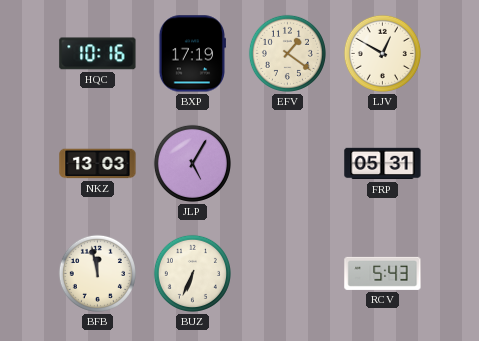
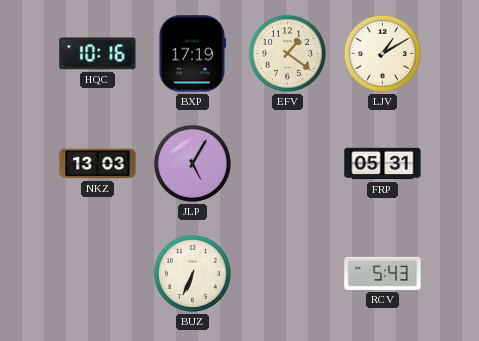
LJV: 12:50 -> 1:10 (382, 53)
BFB: 11:58 -> none (97, 273)
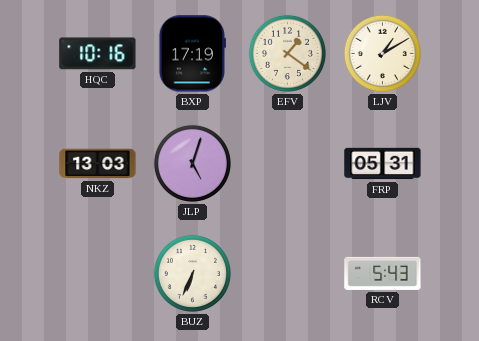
JLP: 5:05 -> 5:03 (192, 163)
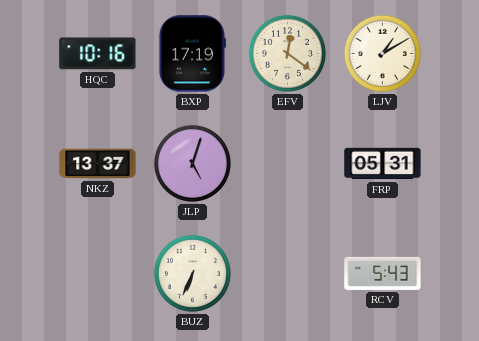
EFV: 1:21 -> 12:21 (287, 53)
NKZ: 13:03 -> 13:37 (98, 164)
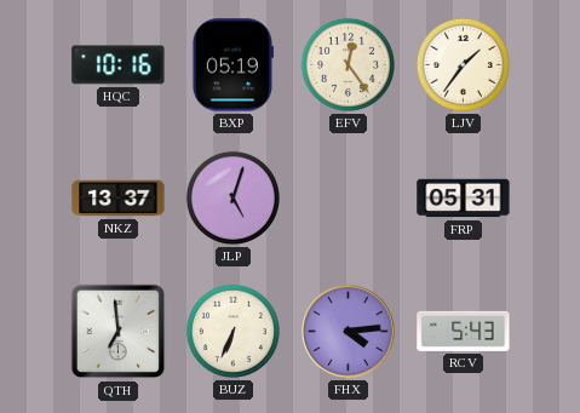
BXP: 17:19 -> 05:19 (231, 65)
EFV: 12:21 -> 12:24 (348, 64)
LJV: 1:10 -> 1:36 (463, 64)
QTH: none -> 6:59 (119, 332)
FHX: none -> 4:14 (349, 332)
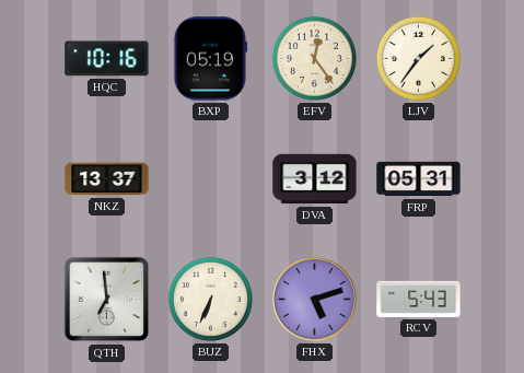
JLP: 5:03 -> none (232, 197)
DVA: none -> 3:12 (315, 179)
FHX: 4:14 -> 5:12 (315, 300)
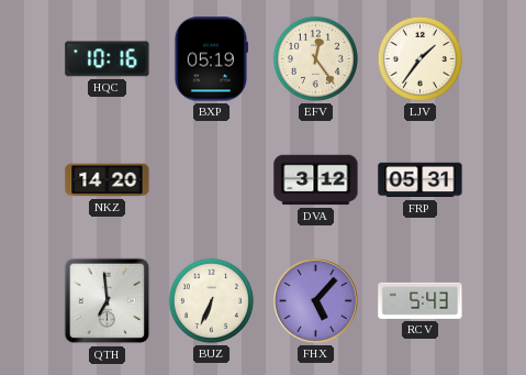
NKZ: 13:37 -> 14:20 (108, 180)
FHX: 5:12 -> 5:07 (316, 301)
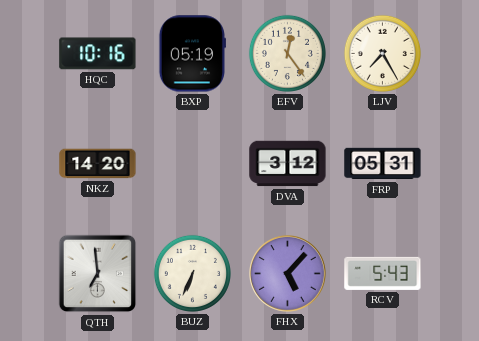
LJV: 1:36 -> 7:25 (382, 53)
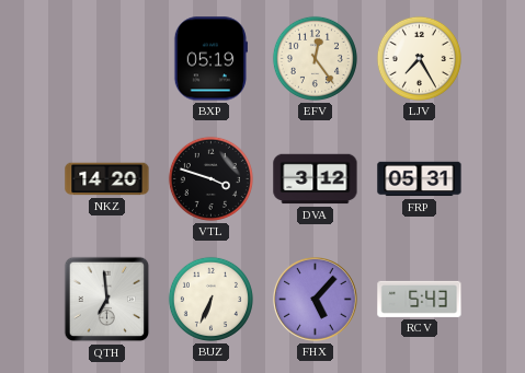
HQC: 10:16 -> none (98, 54)
VTL: none -> 3:48 (210, 178)
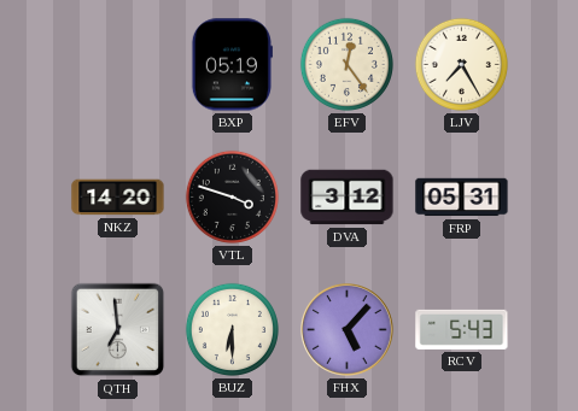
BUZ: 6:34 -> 6:30 (232, 329)
